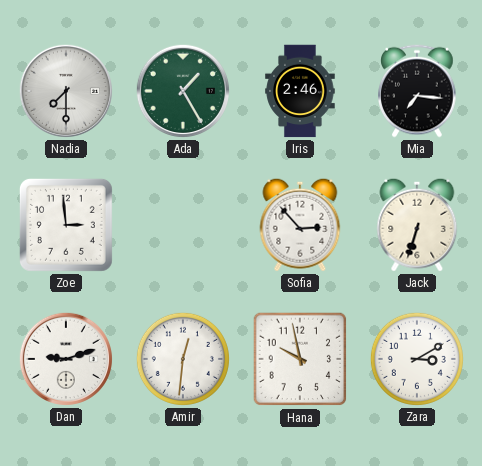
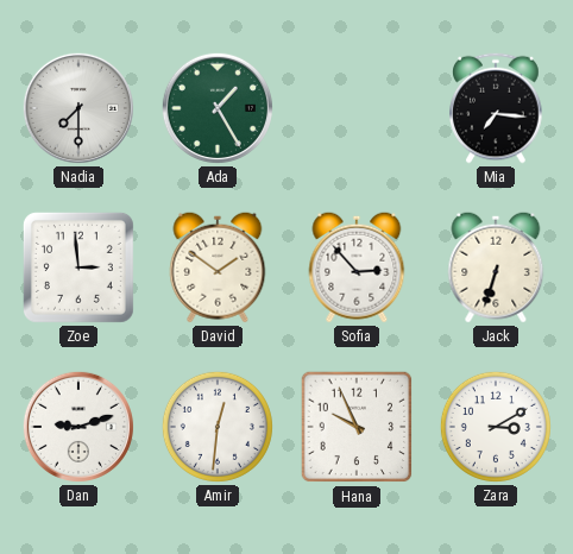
Iris: 2:46 -> none (300, 91)
David: none -> 1:51 (218, 267)
Hana: 9:58 -> 9:56 (357, 427)
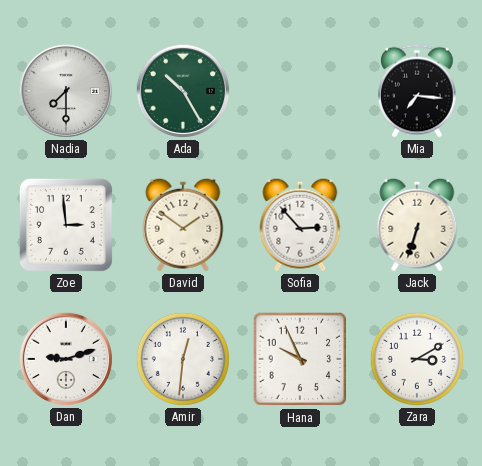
Ada: 1:25 -> 10:25 (183, 91)
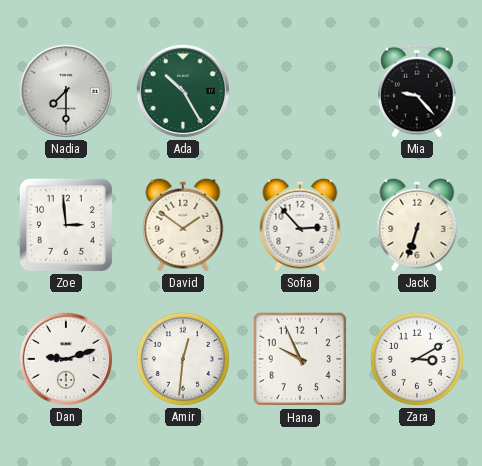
Mia: 7:16 -> 9:23 (417, 91)
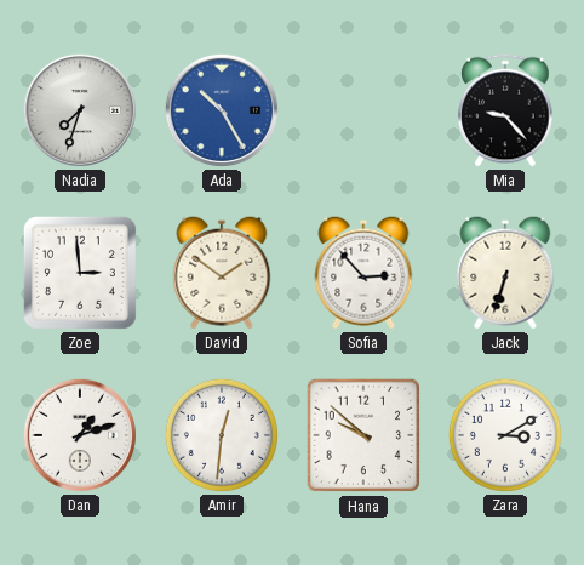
Nadia: 7:30 -> 7:33 (80, 110)
Ada dial: green -> blue (222, 110)
Dan: 9:12 -> 1:12 (80, 435)
Hana: 9:56 -> 9:52 (363, 435)
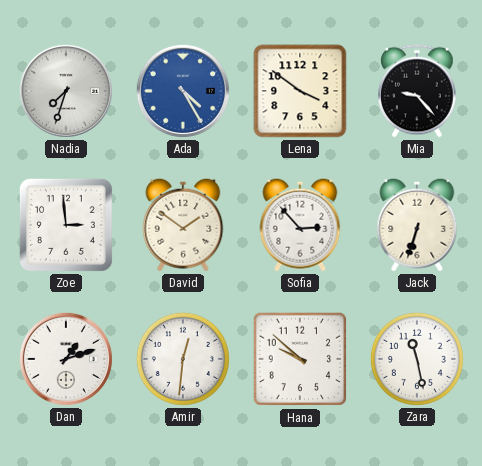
Ada: 10:25 -> 4:25 (183, 91)
Lena: none -> 3:51 (300, 91)
Zara: 3:10 -> 11:28 (417, 359)
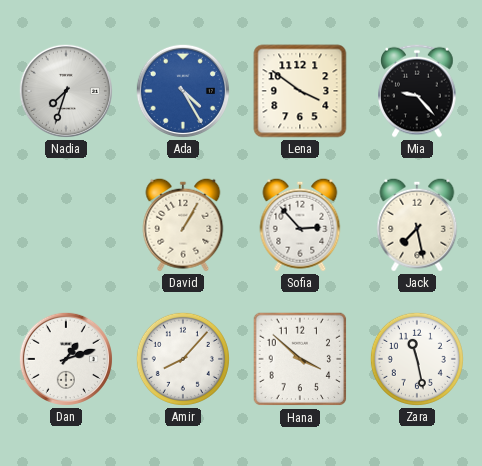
Zoe: 2:59 -> none (66, 225)
David: 1:51 -> 1:05 (183, 225)
Jack: 6:33 -> 7:28 (417, 225)
Amir: 12:31 -> 8:07 (183, 359)
Hana: 9:52 -> 3:52 (300, 359)
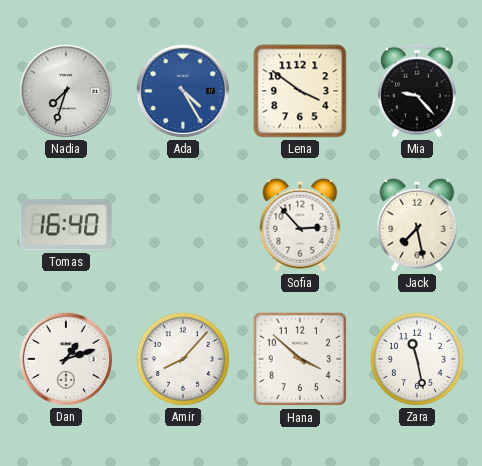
Tomas: none -> 16:40 (66, 225)
David: 1:05 -> none (183, 225)
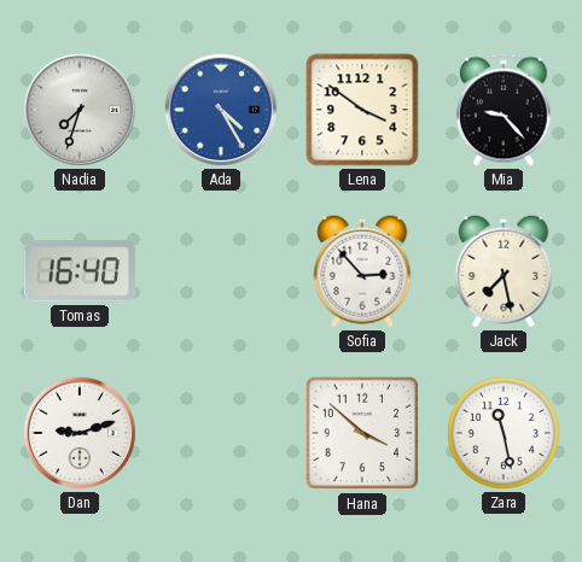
Dan: 1:12 -> 9:12 (80, 433)
Amir: 8:07 -> none (183, 359)
